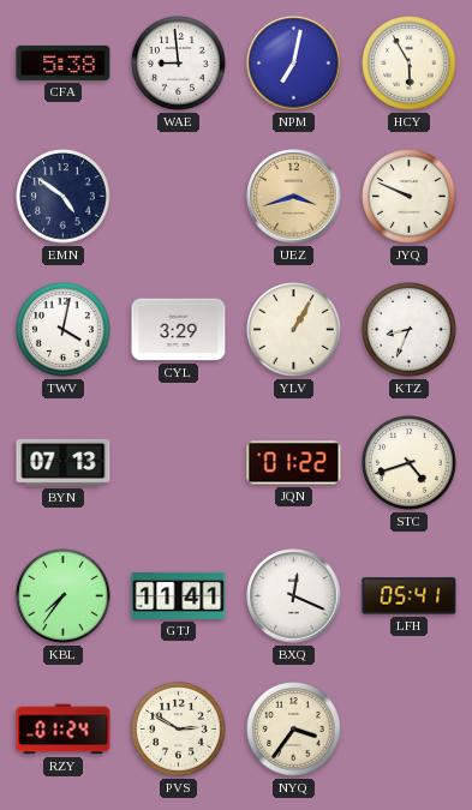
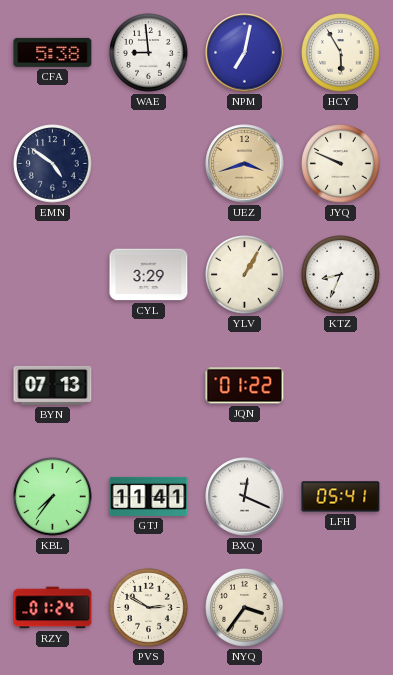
TWV: 4:02 -> none (64, 330)
STC: 4:42 -> none (410, 463)
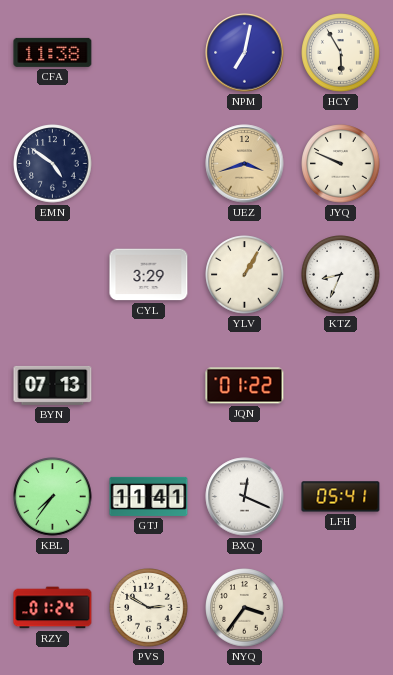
CFA: 5:38 -> 11:38 (53, 52)
WAE: 8:59 -> none (149, 53)
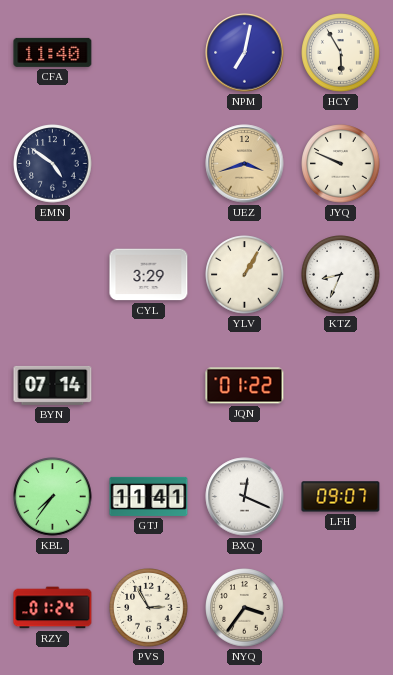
CFA: 11:38 -> 11:40 (53, 52)
BYN: 07:13 -> 07:14 (53, 385)
LFH: 05:41 -> 09:07 (341, 497)
PVS: 2:50 -> 2:55 (149, 608)
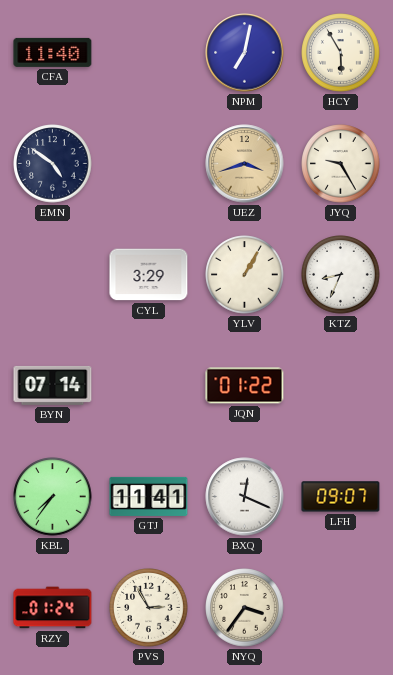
JYQ: 9:49 -> 9:25 (341, 164)
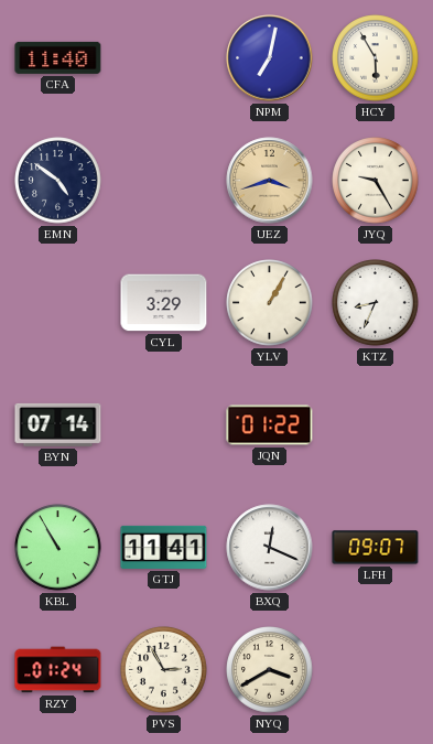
KBL: 7:36 -> 10:55 (58, 548)
NYQ: 3:36 -> 3:40 (270, 670)
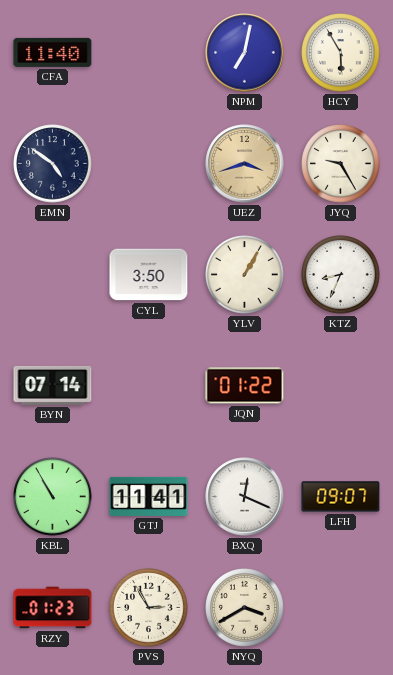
CYL: 3:29 -> 3:50 (149, 275)
RZY: 01:24 -> 01:23 (53, 608)
